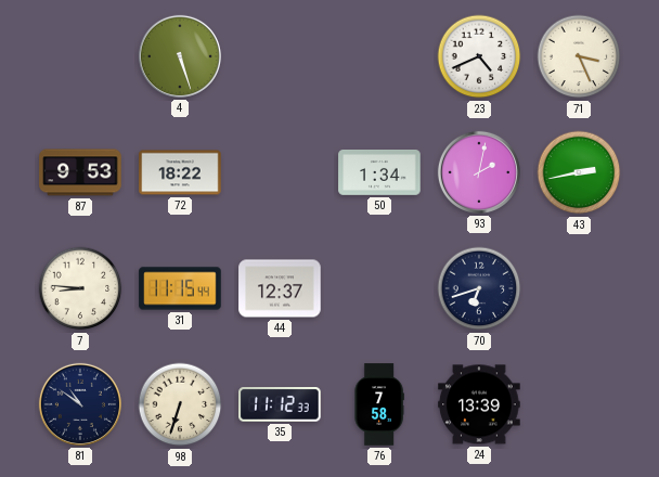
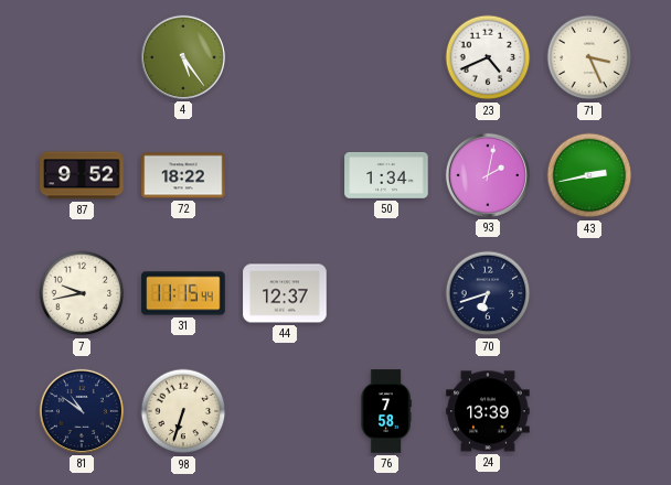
4: 5:27 -> 5:24 (183, 57)
87: 9:53 -> 9:52 (82, 175)
7: 8:46 -> 9:43 (82, 293)
35: 11:12 -> none (280, 404)
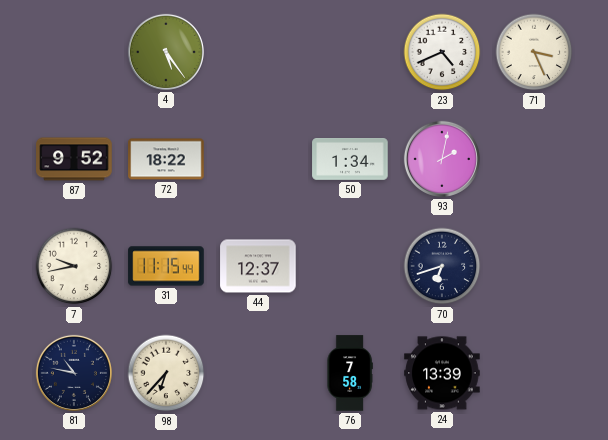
43: 2:43 -> none (589, 175)
81: 10:51 -> 10:47 (74, 373)
98: 6:33 -> 6:37 (166, 373)
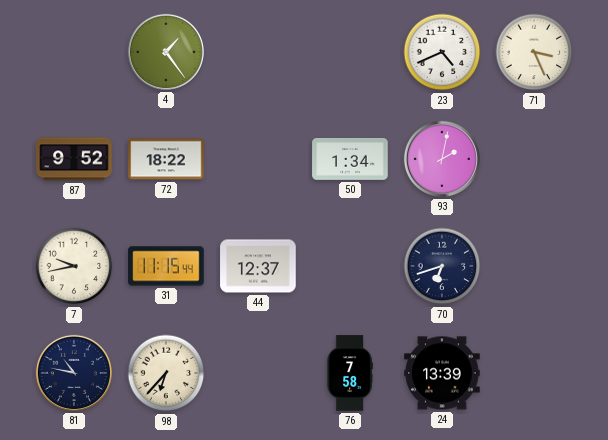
4: 5:24 -> 1:24 (166, 52)
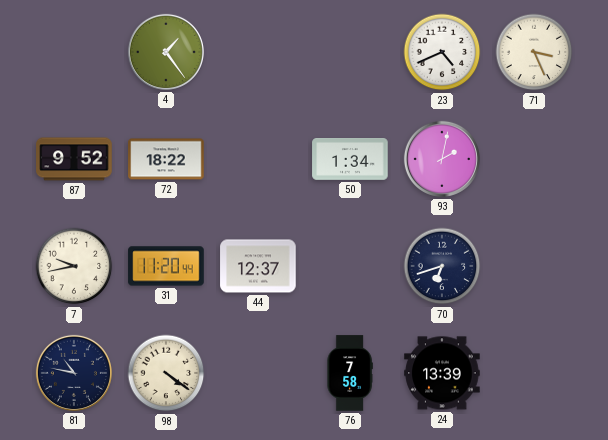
31: 11:15 -> 11:20 (166, 266)
98: 6:37 -> 4:21 (166, 373)
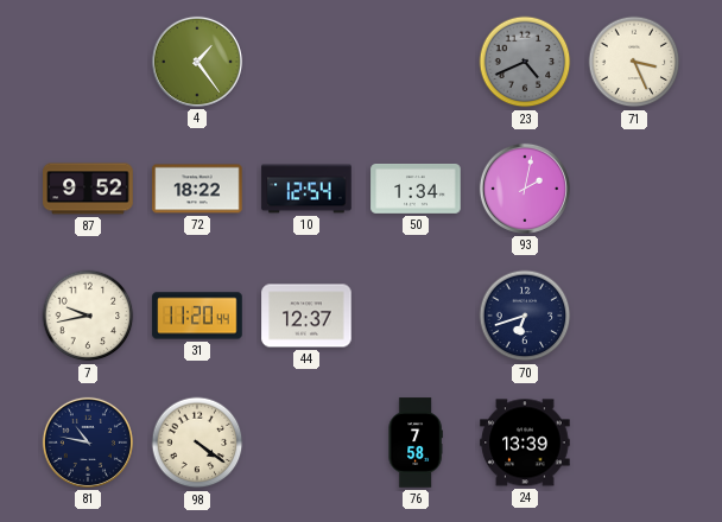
23 dial: white -> grey (525, 62)
10: none -> 12:54 (306, 189)
